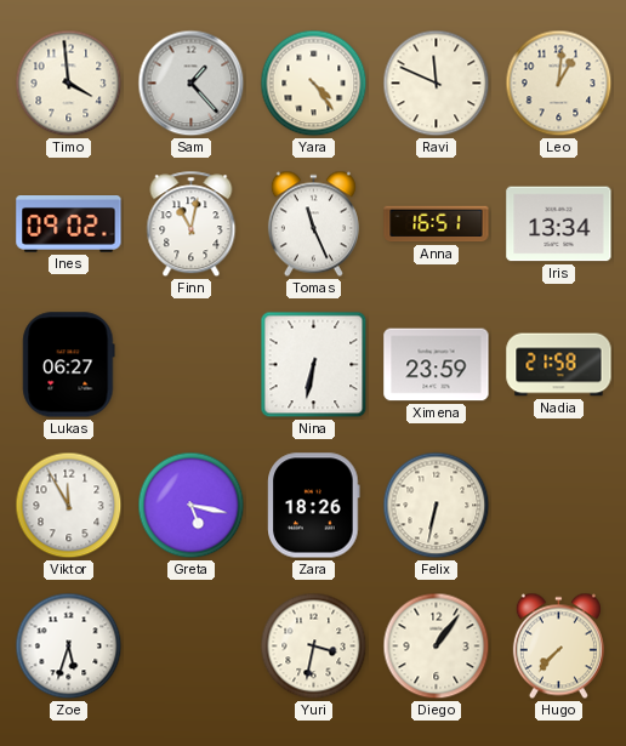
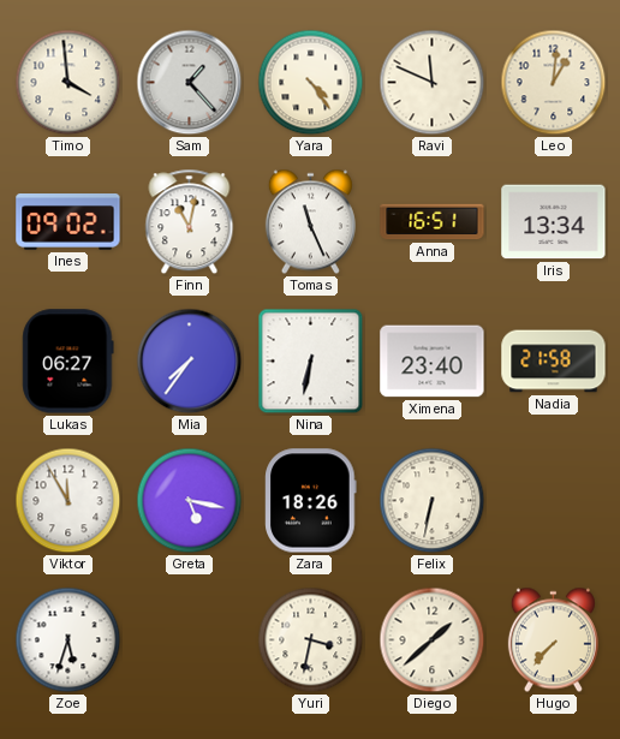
Mia: none -> 7:36 (190, 362)
Ximena: 23:59 -> 23:40 (433, 362)
Diego: 1:06 -> 1:38 (433, 640)
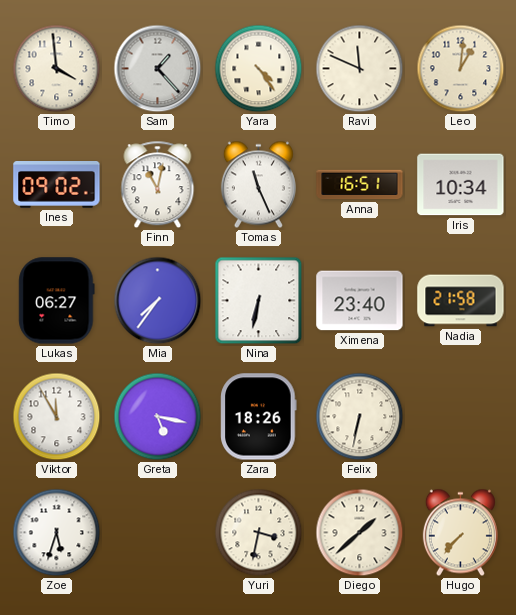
Iris: 13:34 -> 10:34 (461, 185)
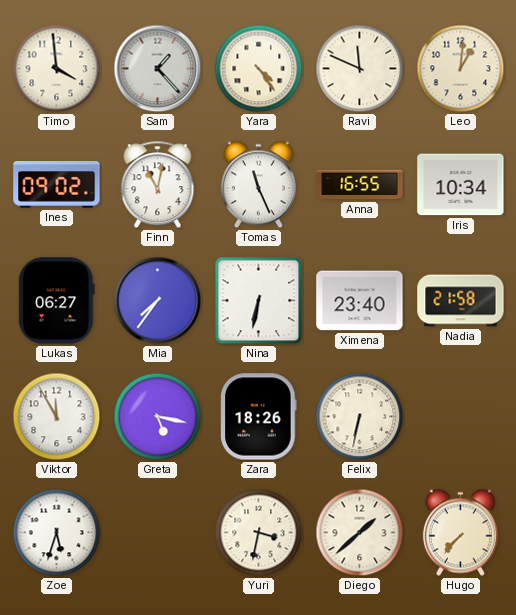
Anna: 16:51 -> 16:55 (360, 185)
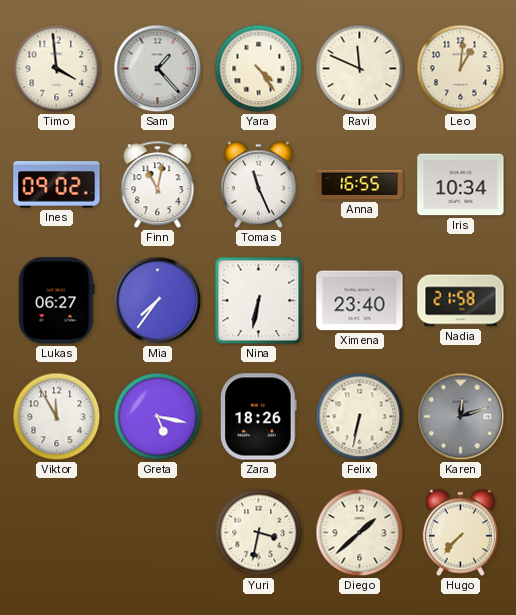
Karen: none -> 12:12 (461, 417)
Zoe: 5:33 -> none (57, 533)
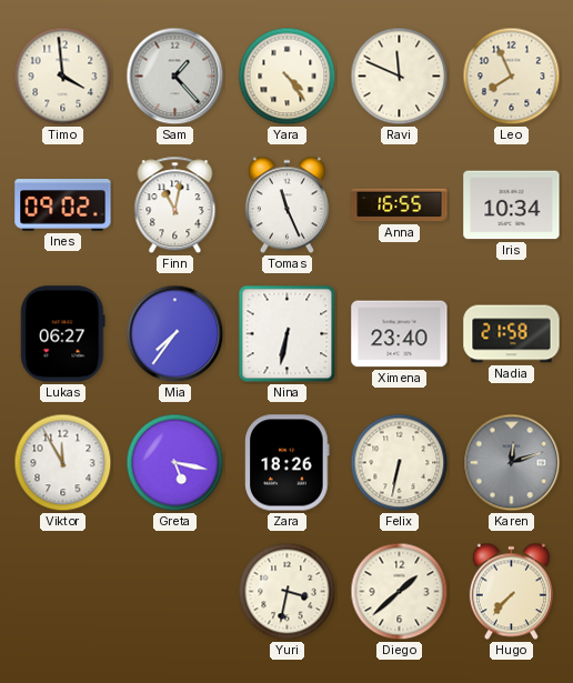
Leo: 1:01 -> 7:56 (512, 77)
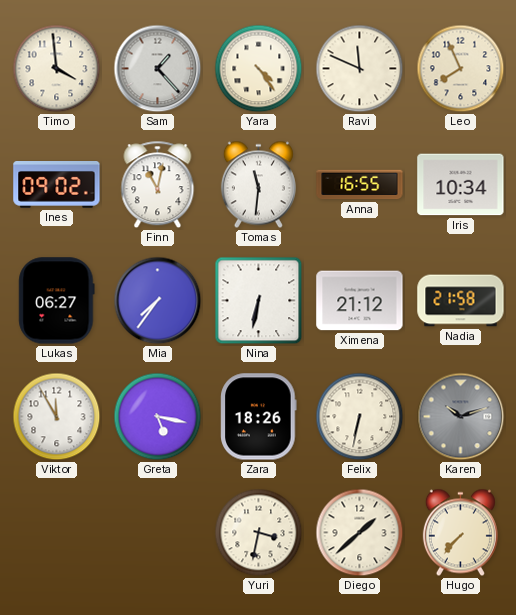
Tomas: 11:26 -> 11:31 (258, 185)
Ximena: 23:40 -> 21:12 (360, 301)
Karen: 12:12 -> 10:12 (461, 417)
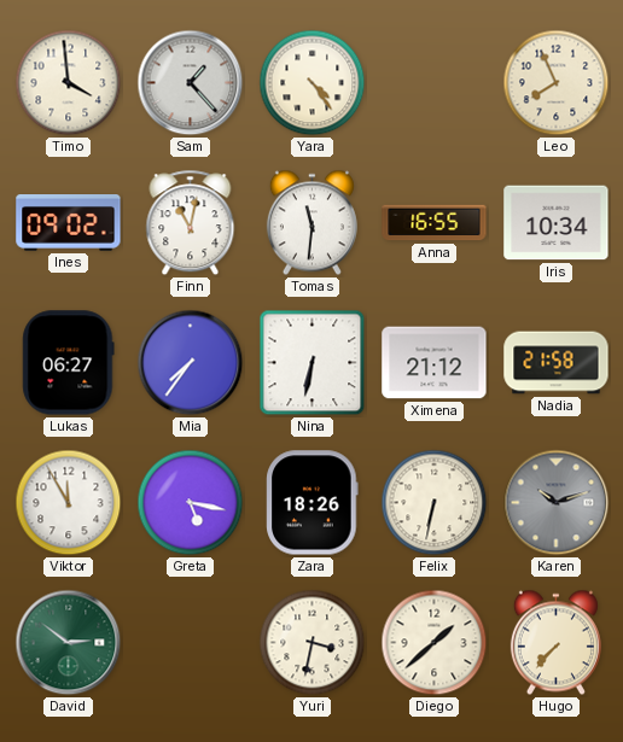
Ravi: 11:49 -> none (360, 69)
David: none -> 2:51 (69, 643)
